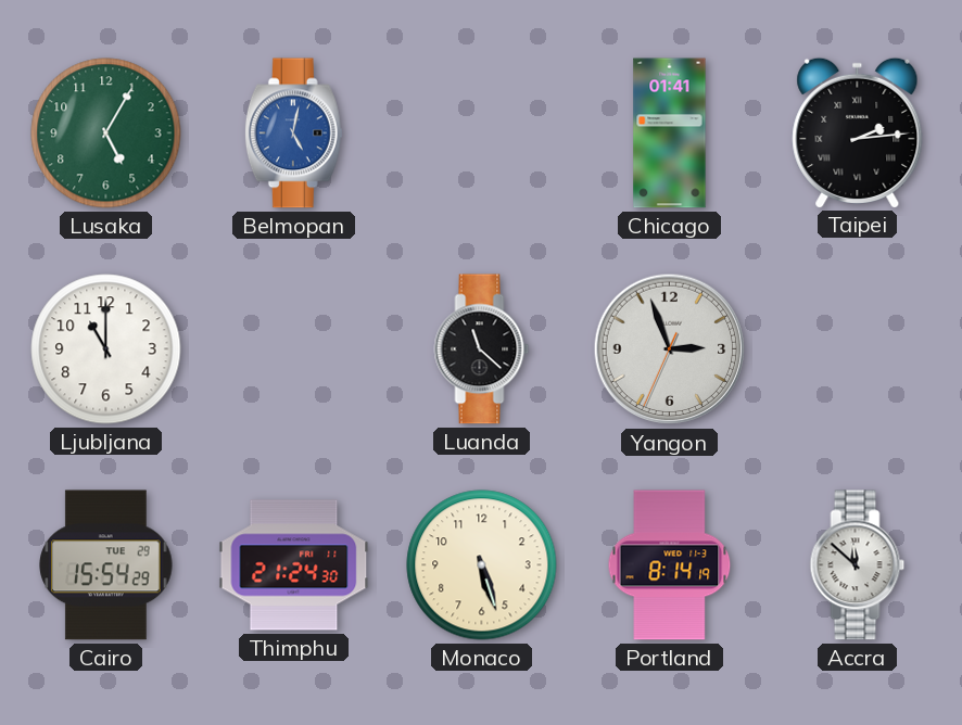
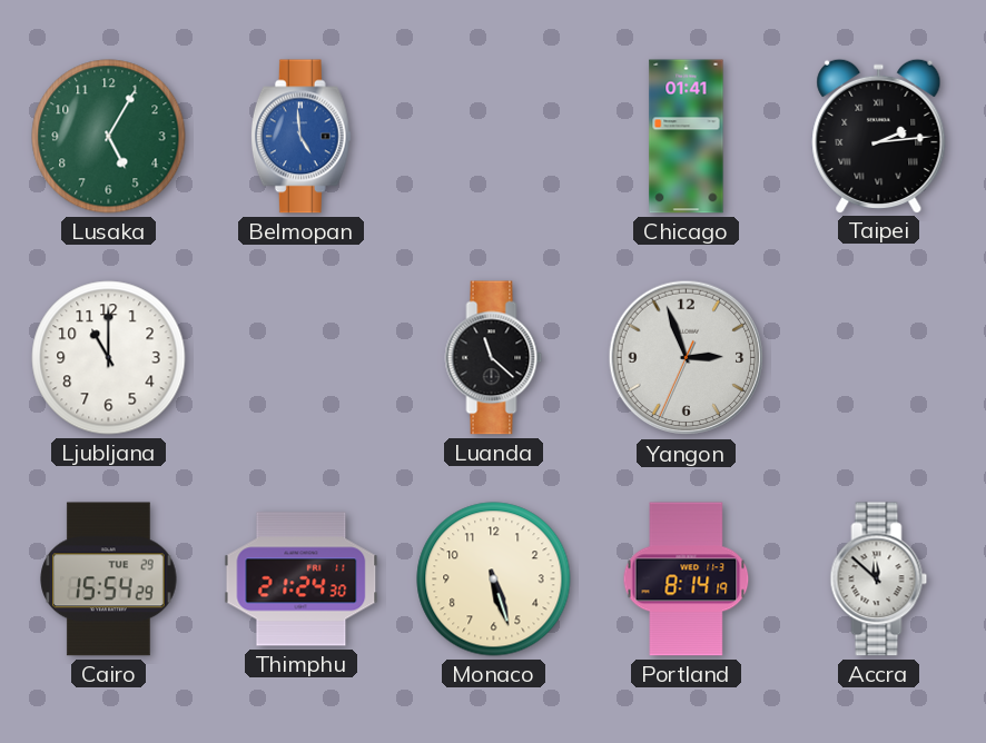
Belmopan: 5:02 -> 4:59 (300, 137)
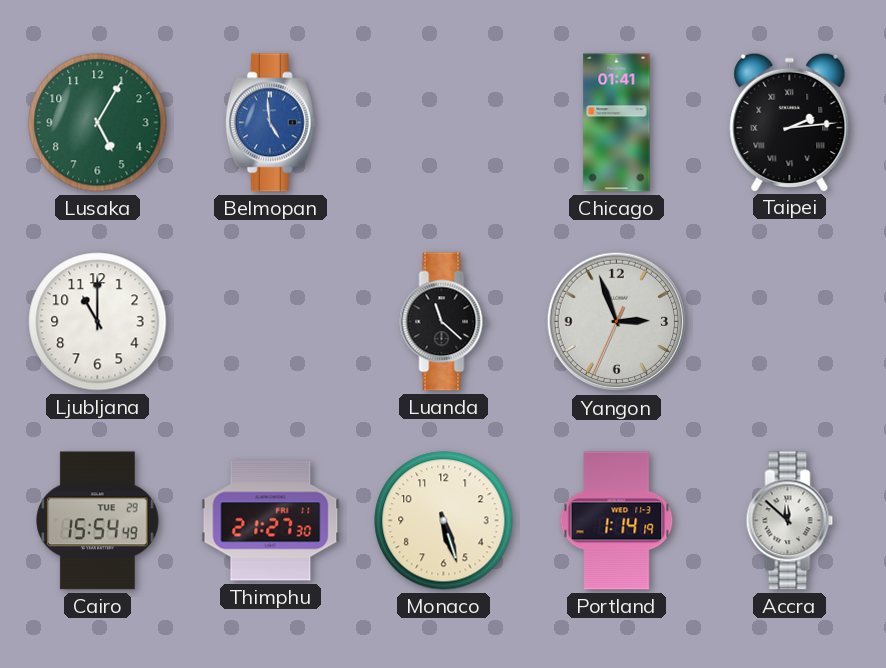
Cairo: 15:54:29 -> 15:54:49 (98, 521)
Thimphu: 21:24 -> 21:27 (271, 521)
Portland: 8:14 -> 1:14 (617, 521)
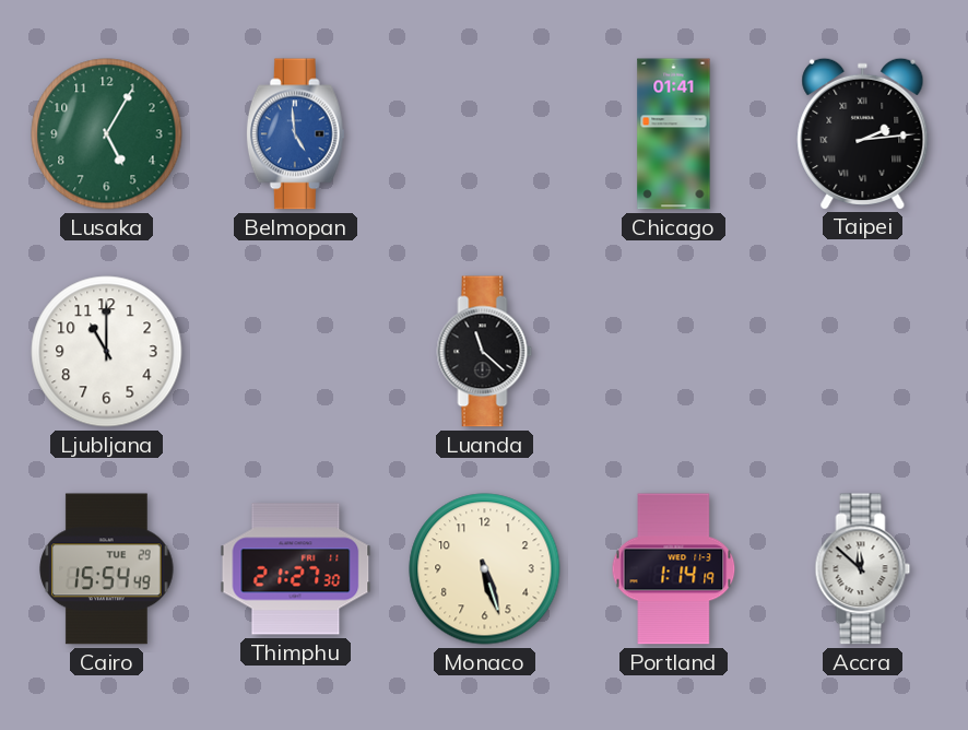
Yangon: 2:56 -> none (617, 322)
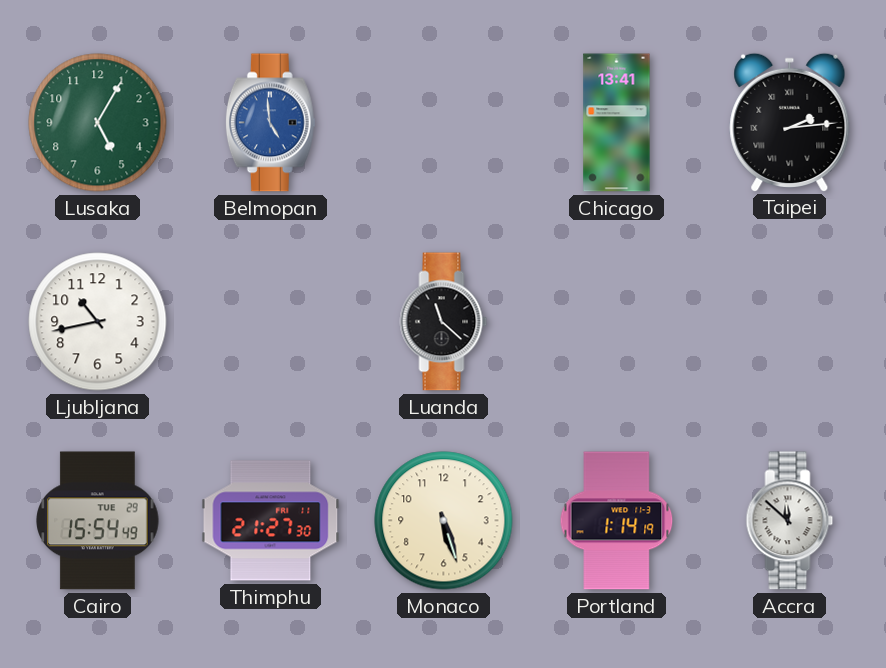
Chicago: 01:41 -> 13:41 (617, 123)
Ljubljana: 11:00 -> 10:43 (98, 322)
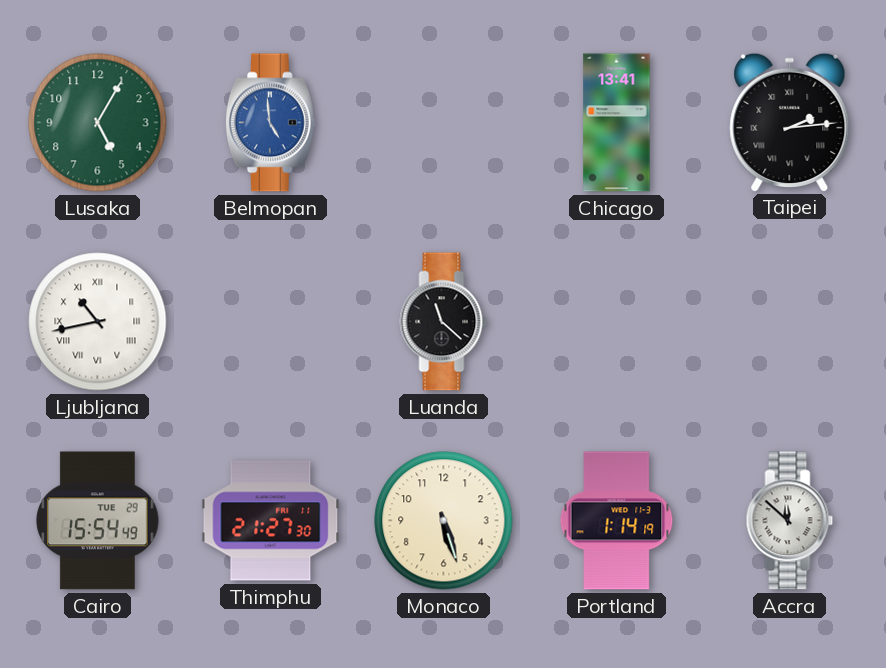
Ljubljana numerals: Arabic -> Roman (98, 322)
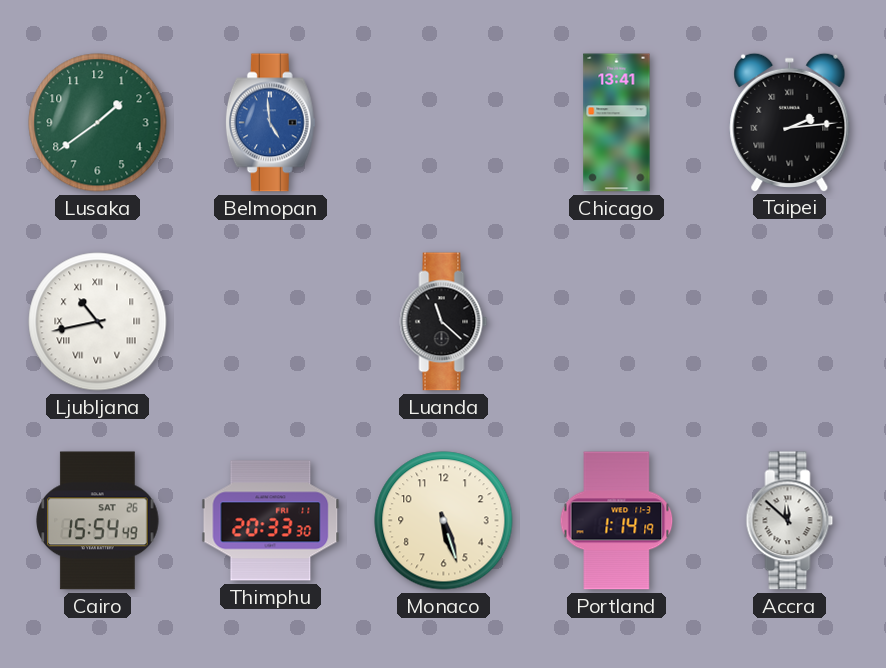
Lusaka: 5:05 -> 1:39 (98, 123)
Cairo date: TUE 29 -> SAT 26 (98, 521)
Thimphu: 21:27 -> 20:33 (271, 521)
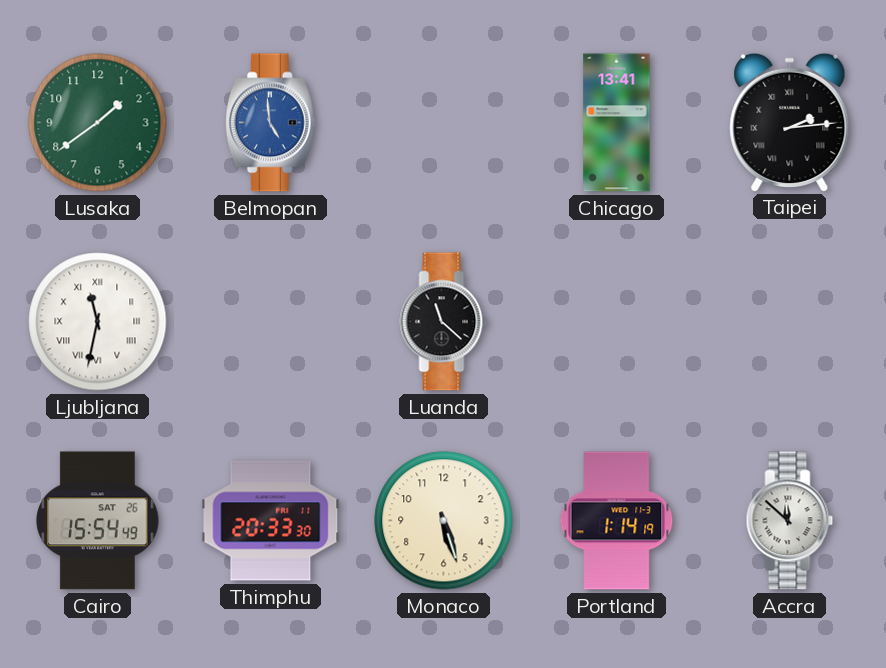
Ljubljana: 10:43 -> 11:32 (98, 322)
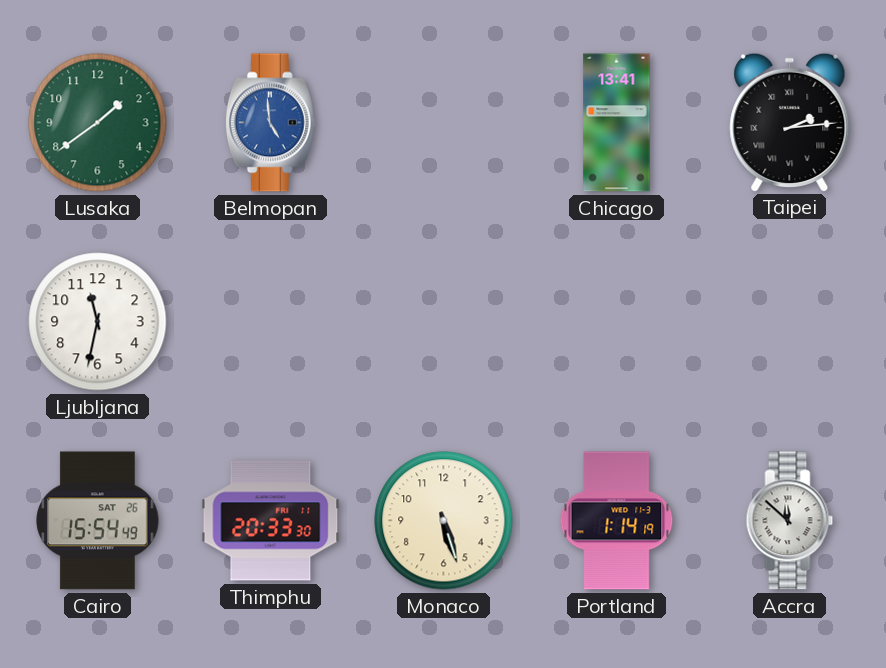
Ljubljana numerals: Roman -> Arabic (98, 322)
Luanda: 11:22 -> none (444, 322)
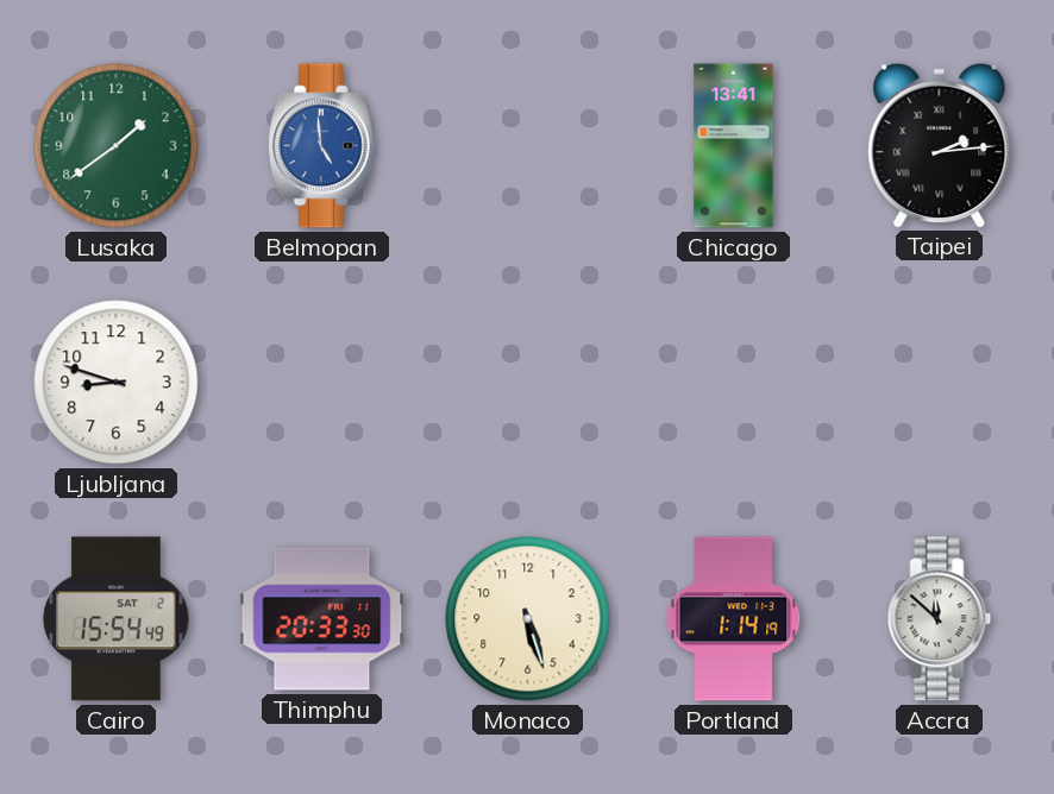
Ljubljana: 11:32 -> 8:48 (117, 383)
Cairo date: SAT 26 -> SAT 2 (117, 619)
